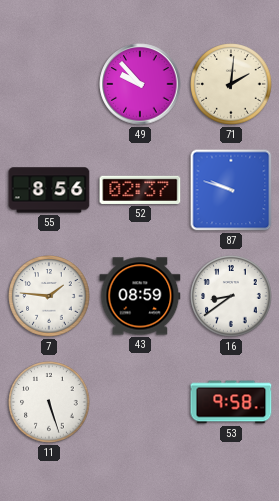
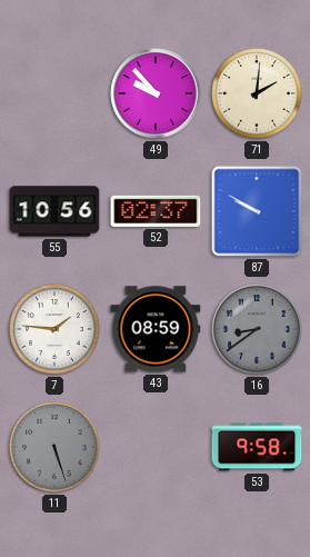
55: 8:56 -> 10:56 (54, 211)
87: 9:48 -> 9:50 (257, 211)
16 dial: white -> grey (257, 329)
11 dial: white -> grey (54, 447)
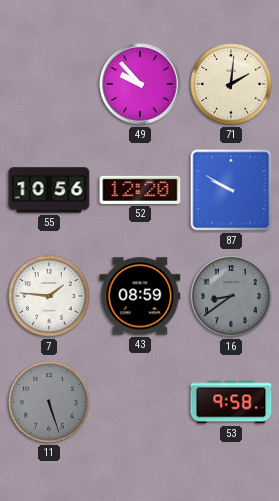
52: 02:37 -> 12:20 (140, 190)
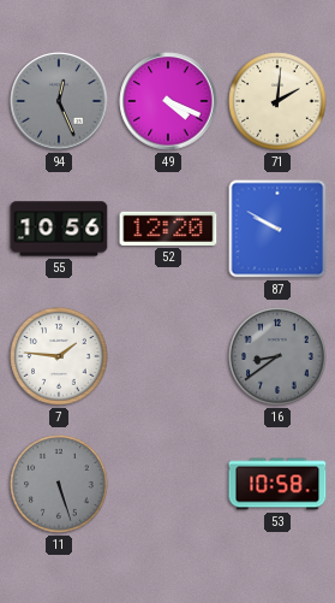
94: none -> 12:26 (59, 101)
49: 9:53 -> 4:19 (168, 101)
43: 08:59 -> none (140, 296)
53: 9:58 -> 10:58 (277, 484)
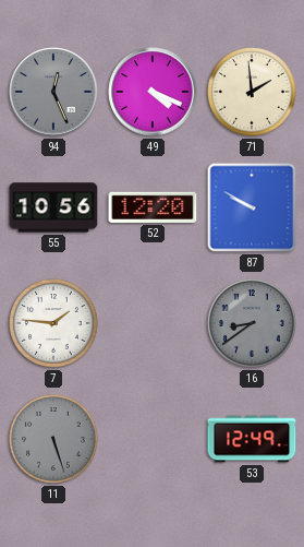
71: 2:01 -> 1:59 (252, 92)
53: 10:58 -> 12:49 (252, 439)
